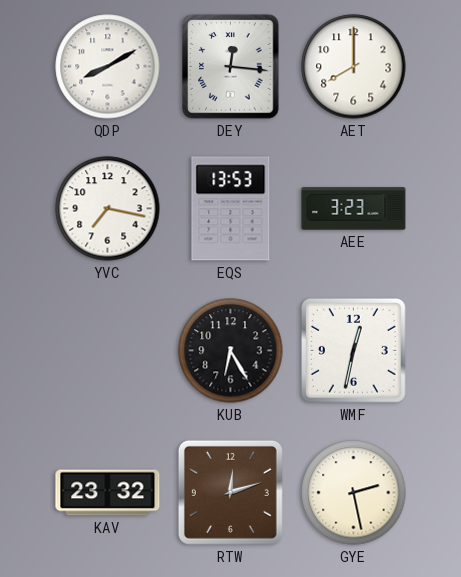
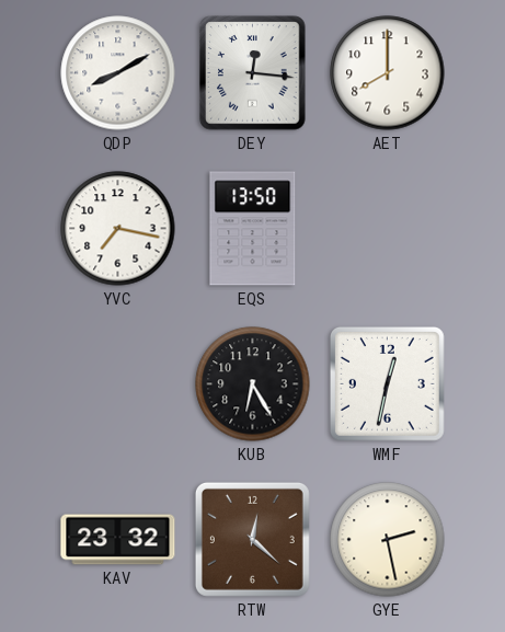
EQS: 13:53 -> 13:50 (253, 229)
AEE: 3:23 -> none (354, 209)
RTW: 12:12 -> 12:22 (252, 539)
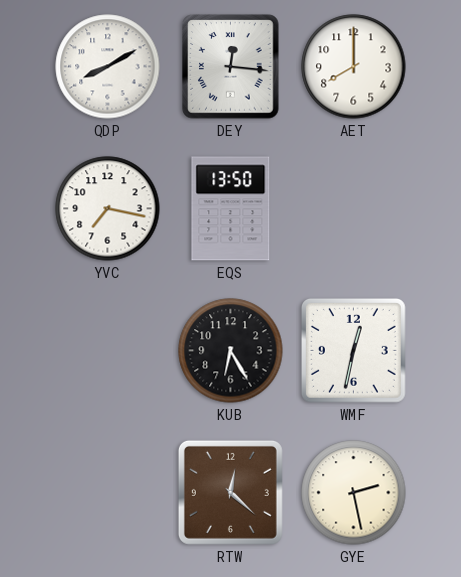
KAV: 23:32 -> none (118, 540)
